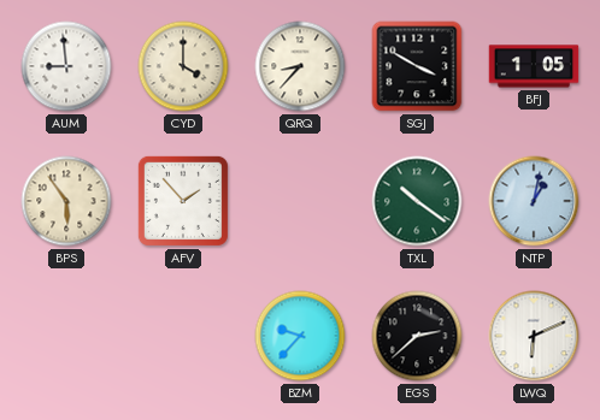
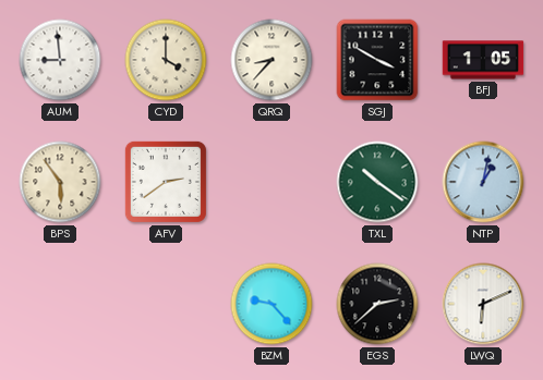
AFV: 1:53 -> 2:39 (166, 182)
BZM: 9:37 -> 9:23 (271, 304)
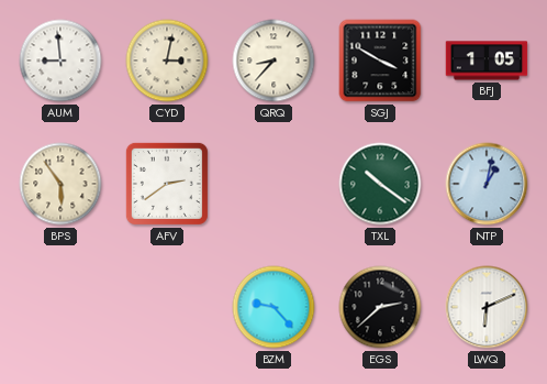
CYD: 4:00 -> 3:02 (167, 61)
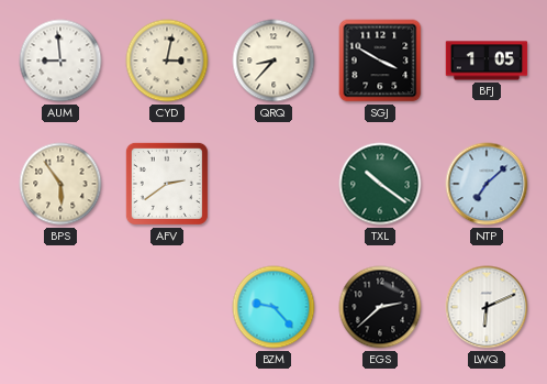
NTP: 1:02 -> 7:08 (487, 184)
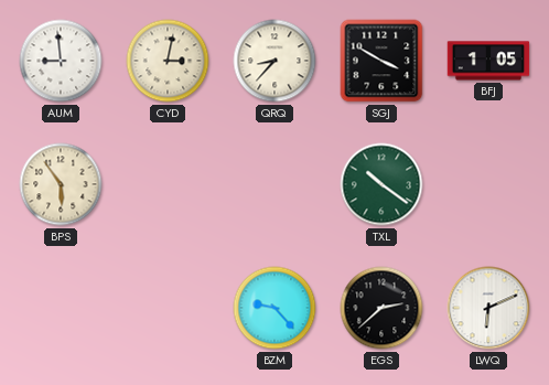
AFV: 2:39 -> none (167, 184)
NTP: 7:08 -> none (487, 184)
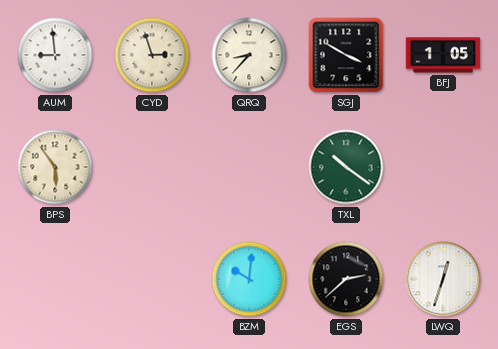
CYD: 3:02 -> 2:57 (152, 55)
BZM: 9:23 -> 10:01 (249, 279)
LWQ: 6:11 -> 12:33 (443, 279)
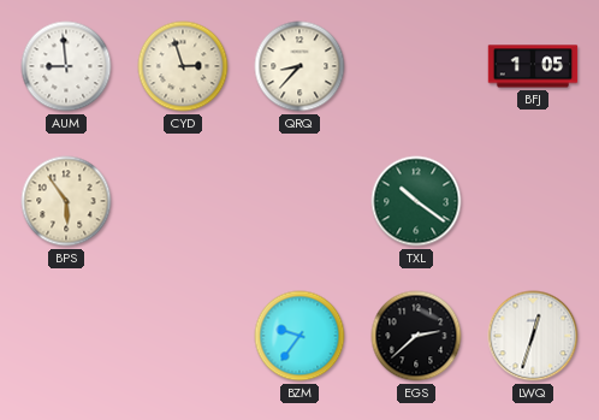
SGJ: 3:50 -> none (346, 55)
BZM: 10:01 -> 9:36 (299, 336)
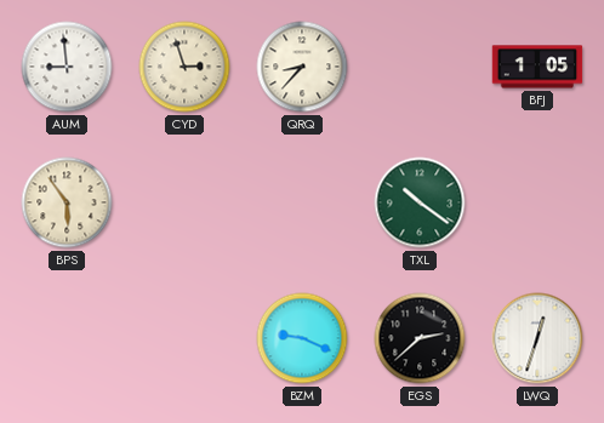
BZM: 9:36 -> 9:19 (302, 338)
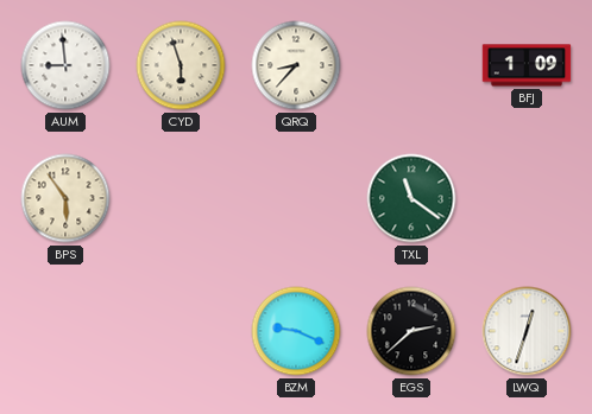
CYD: 2:57 -> 5:57 (181, 65)
BFJ: 1:05 -> 1:09 (527, 65)
TXL: 10:21 -> 11:21 (411, 198)
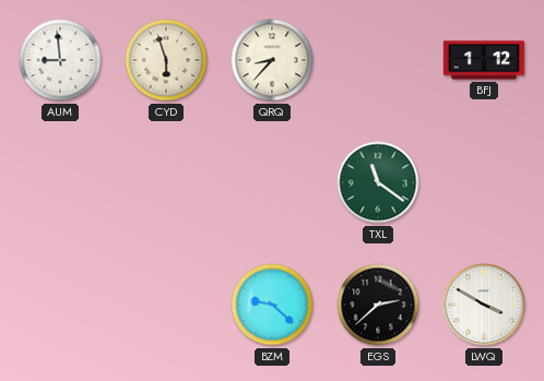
BFJ: 1:09 -> 1:12 (484, 60)
BPS: 5:54 -> none (65, 198)
BZM: 9:19 -> 9:22 (272, 305)
LWQ: 12:33 -> 3:50 (484, 305)
